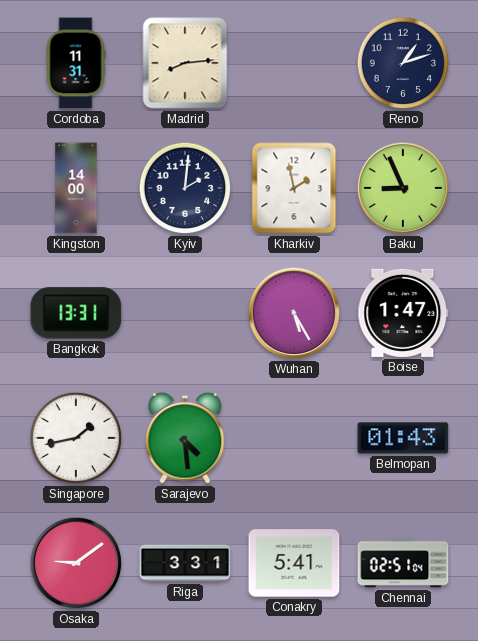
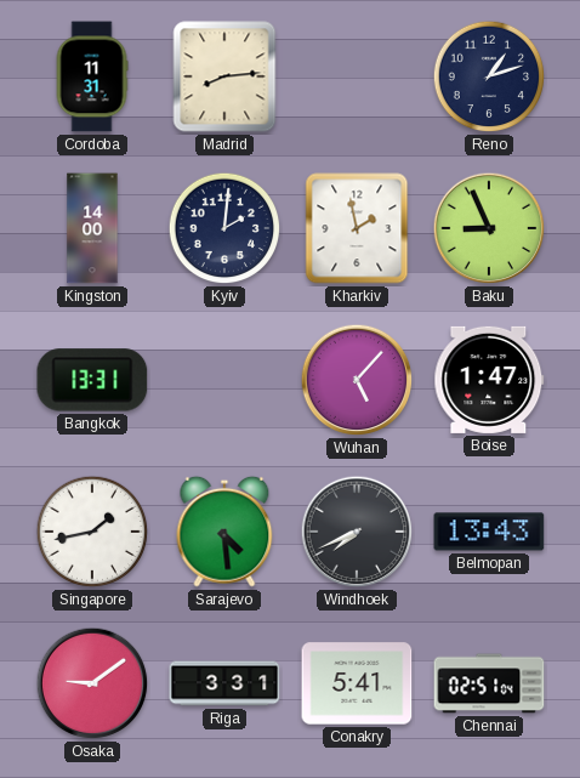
Wuhan: 5:25 -> 5:07 (357, 380)
Windhoek: none -> 7:41 (357, 532)
Belmopan: 01:43 -> 13:43 (489, 532)
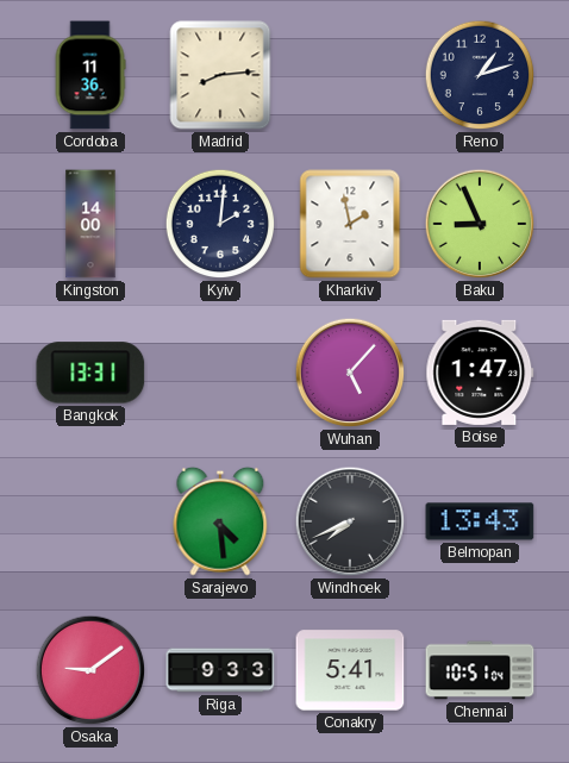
Cordoba: 11:31 -> 11:36 (90, 75)
Singapore: 1:43 -> none (92, 532)
Riga: 3:31 -> 9:33 (220, 670)
Chennai: 02:51 -> 10:51 (480, 670)
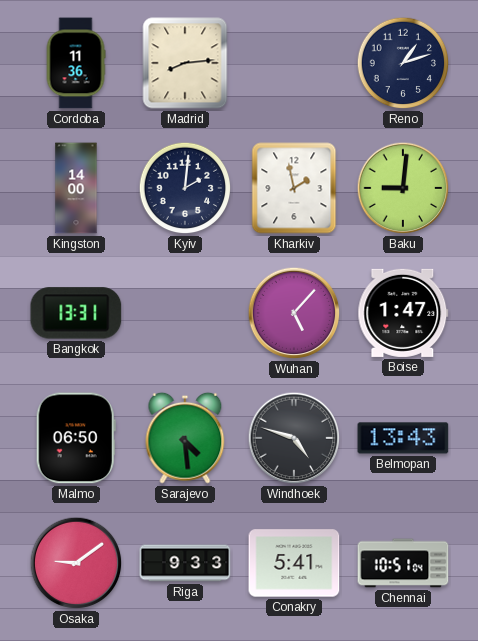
Baku: 8:56 -> 9:01 (403, 188)
Malmo: none -> 06:50 (76, 438)
Windhoek: 7:41 -> 4:48 (294, 438)
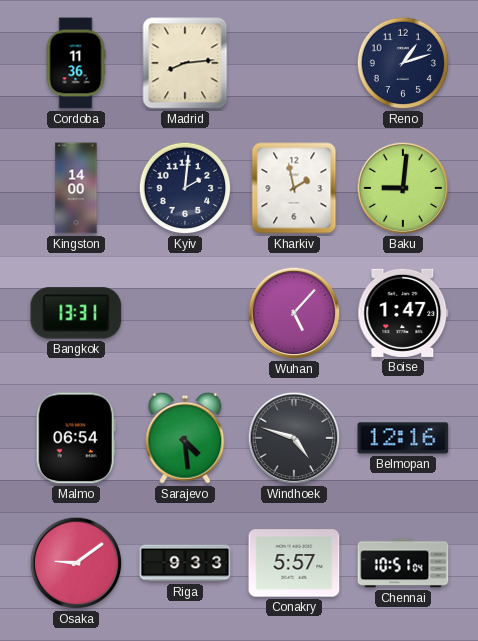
Malmo: 06:50 -> 06:54 (76, 438)
Belmopan: 13:43 -> 12:16 (403, 438)
Conakry: 5:41 -> 5:57 (294, 563)
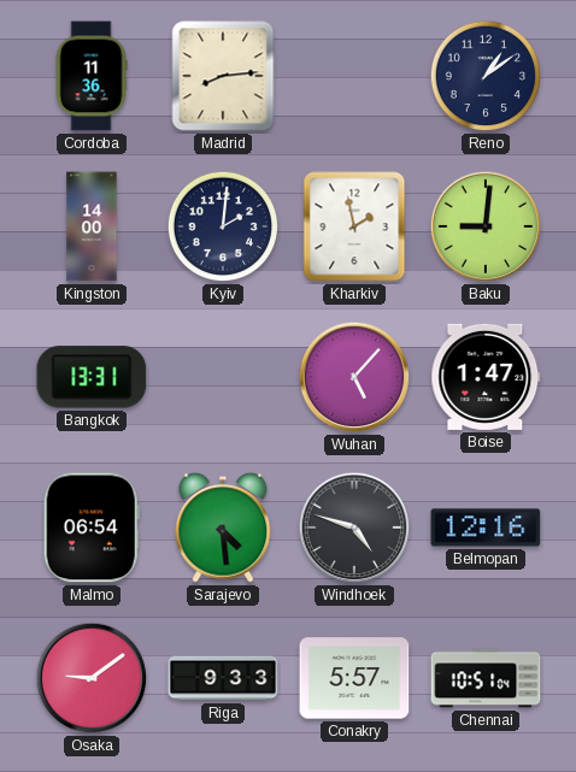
Reno: 1:12 -> 1:09 (486, 76)
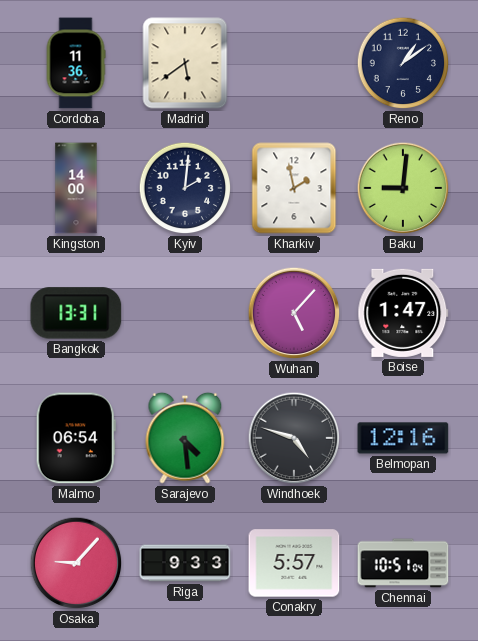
Madrid: 8:14 -> 5:39 (185, 63)
Osaka: 9:09 -> 9:07 (76, 563)
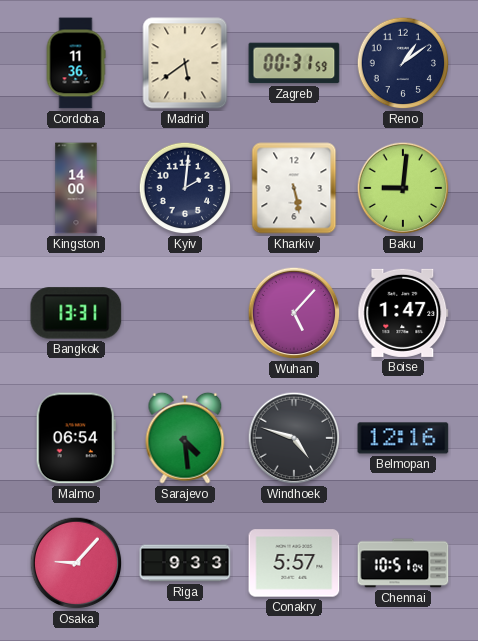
Zagreb: none -> 00:31 (294, 63)
Kharkiv: 1:58 -> 5:28 (294, 188)
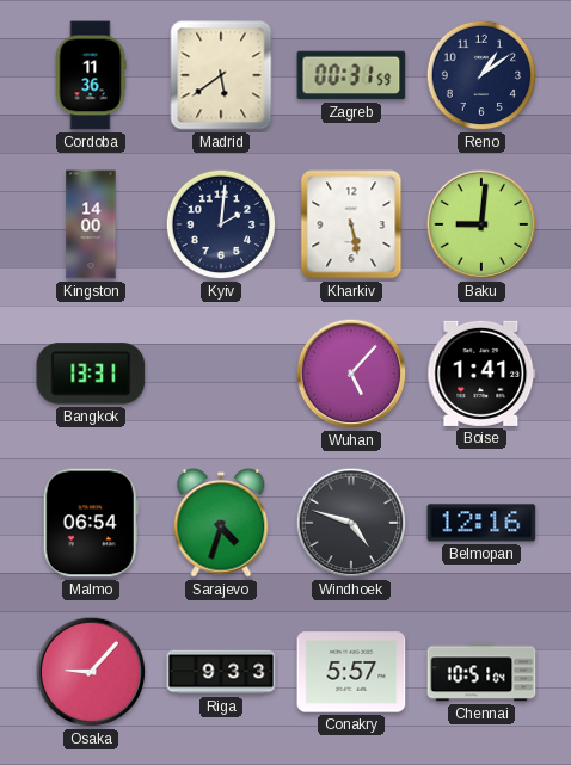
Boise: 1:47 -> 1:41 (481, 374)
Sarajevo: 4:29 -> 4:33 (221, 523)
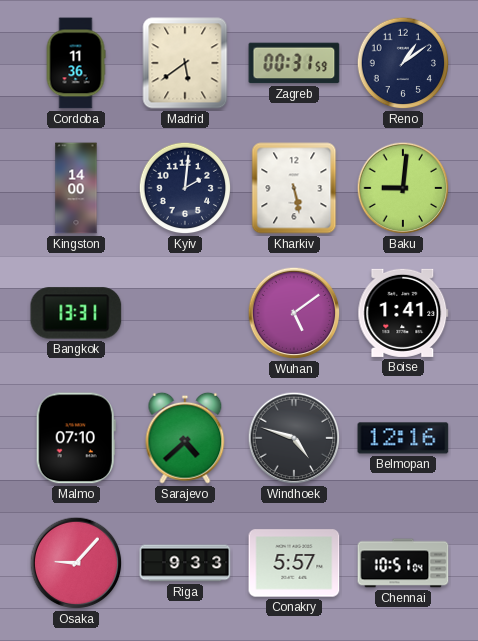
Wuhan: 5:07 -> 5:09 (294, 313)
Malmo: 06:54 -> 07:10 (76, 438)
Sarajevo: 4:33 -> 4:38 (185, 438)
